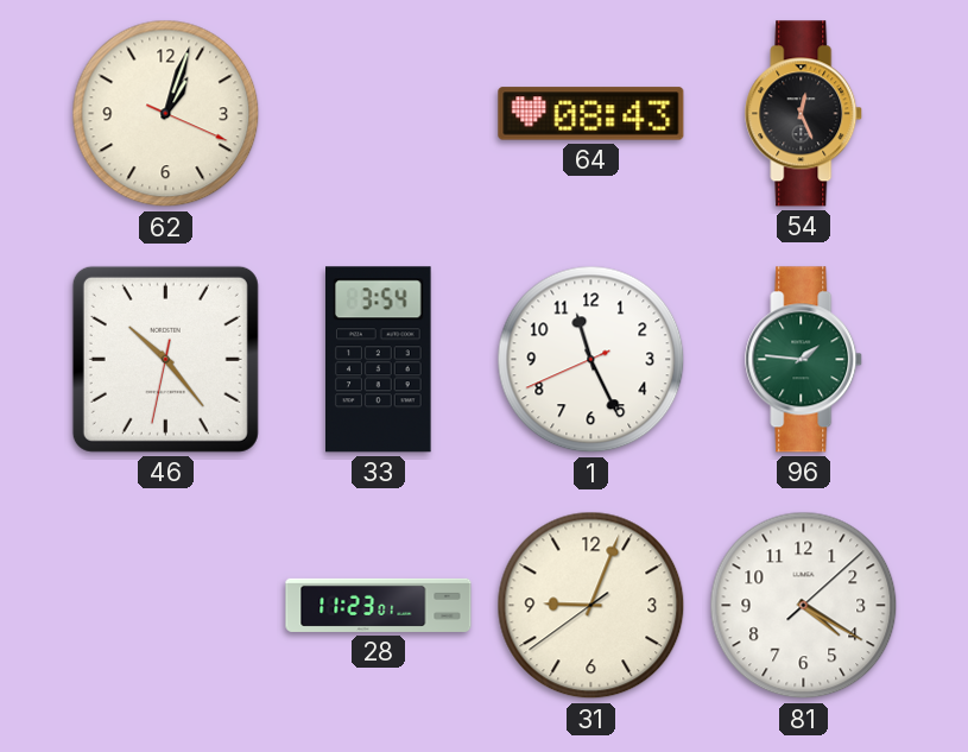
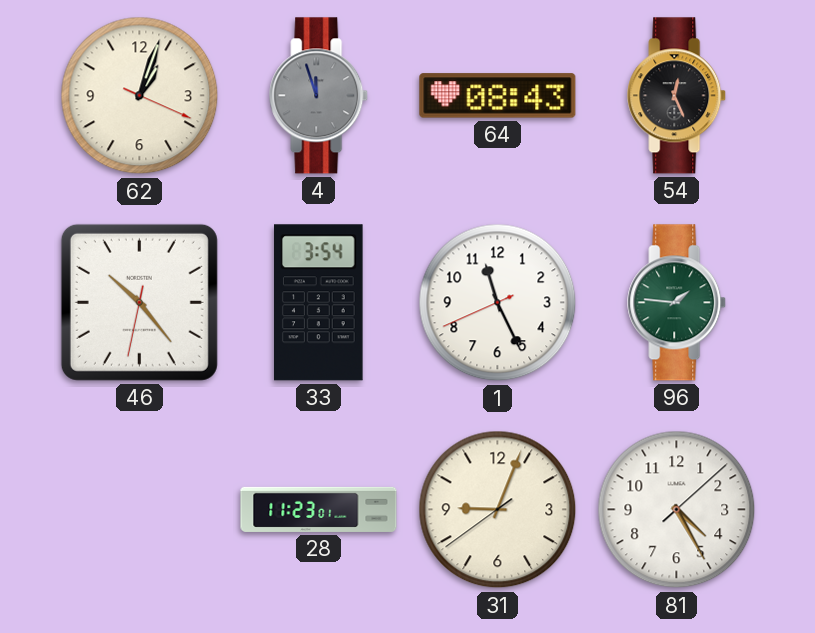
4: none -> 11:57 (319, 96)
81: 4:20 -> 4:25 (677, 510)
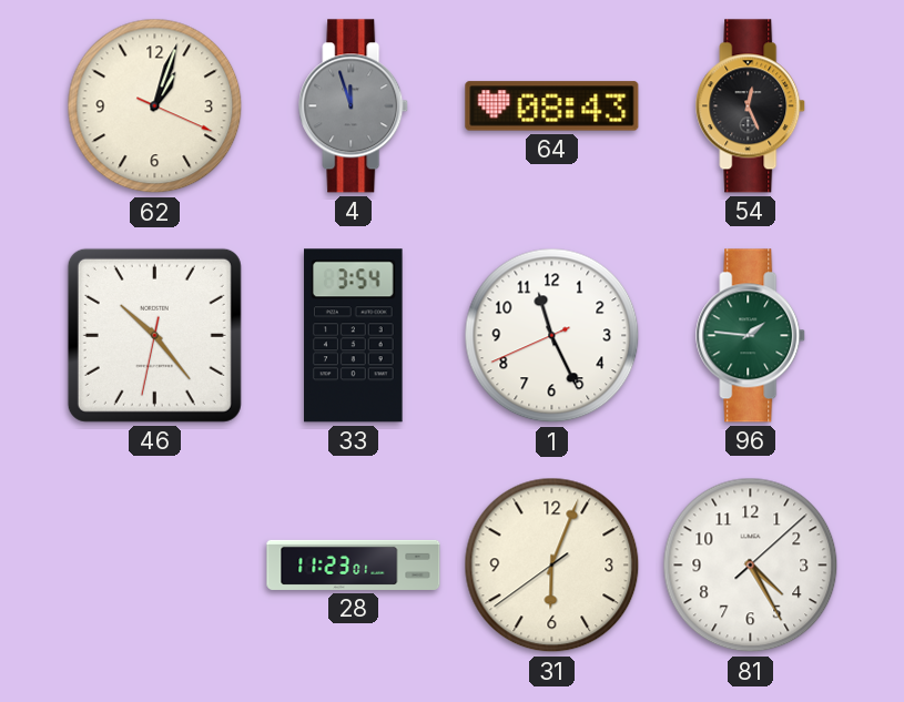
31: 9:03 -> 6:03 (552, 566)
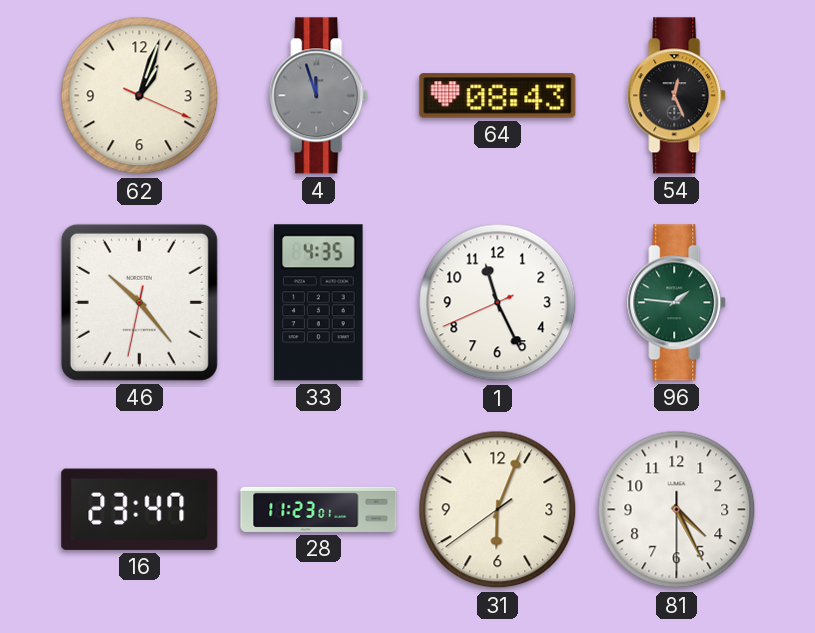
33: 3:54 -> 4:35 (319, 303)
16: none -> 23:47 (140, 509)
81: 4:25:08 -> 4:25:30 (677, 510)
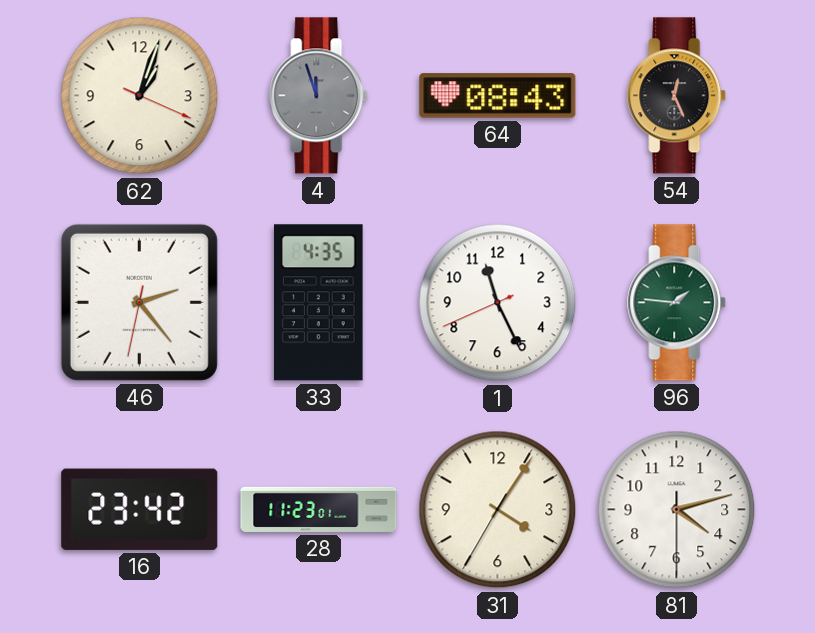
46: 10:23 -> 2:23 (139, 302)
16: 23:47 -> 23:42 (140, 509)
31: 6:03 -> 4:05 (498, 510)
81: 4:25 -> 4:12 (677, 510)
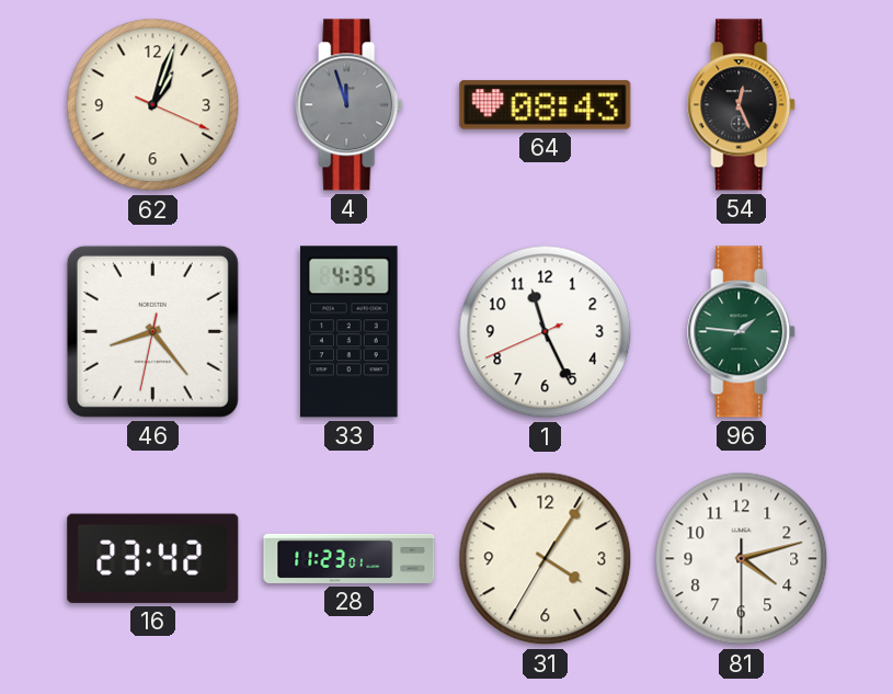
46: 2:23 -> 8:23 (152, 331)
